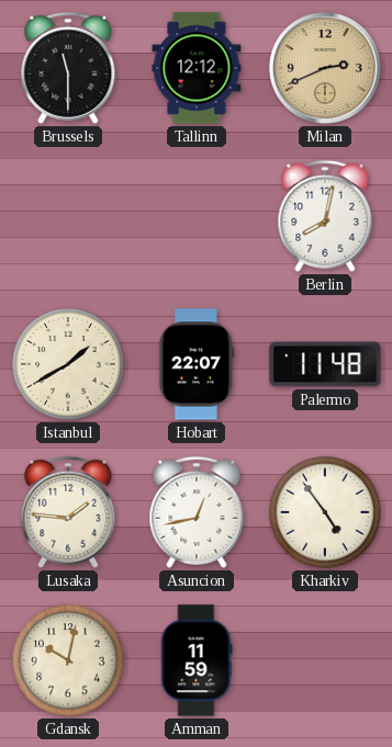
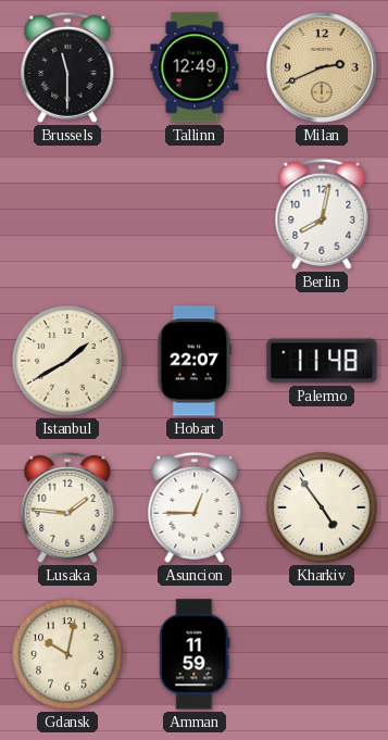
Tallinn: 12:12 -> 12:49 (195, 67)
Asuncion: 12:43 -> 12:45 (195, 507)
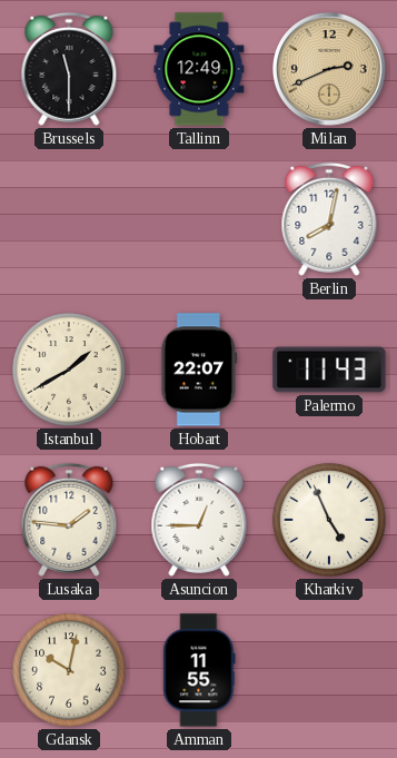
Palermo: 11:48 -> 11:43 (329, 370)
Kharkiv: 4:54 -> 4:56 (329, 520)
Amman: 11:59 -> 11:55 (199, 670)
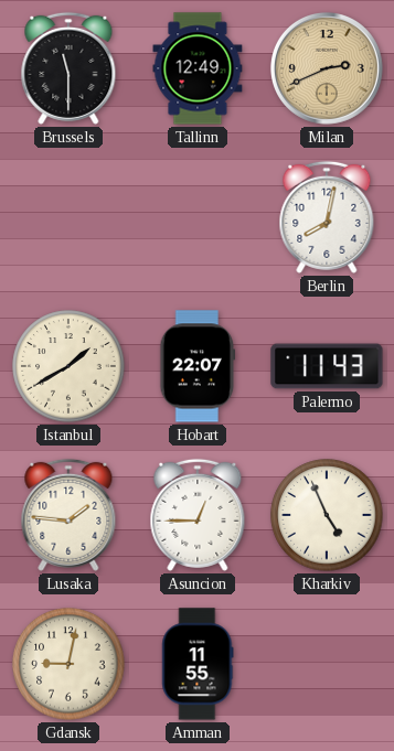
Gdansk: 10:02 -> 9:02 (68, 664)
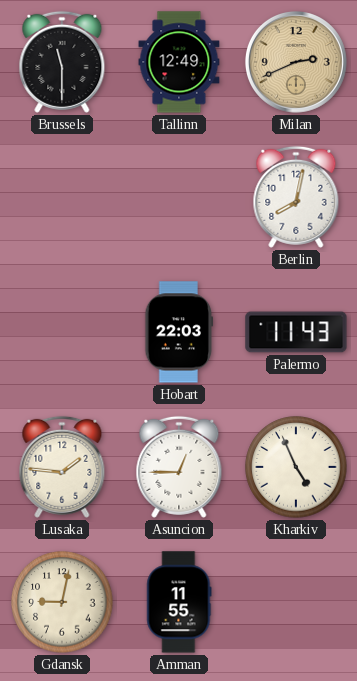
Istanbul: 1:40 -> none (68, 366)
Hobart: 22:07 -> 22:03 (179, 332)
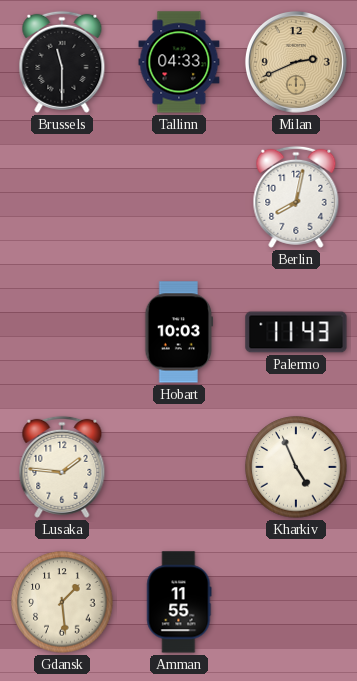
Tallinn: 12:49 -> 04:33 (179, 62)
Hobart: 22:03 -> 10:03 (179, 332)
Asuncion: 12:45 -> none (179, 467)
Gdansk: 9:02 -> 1:29 (62, 602)
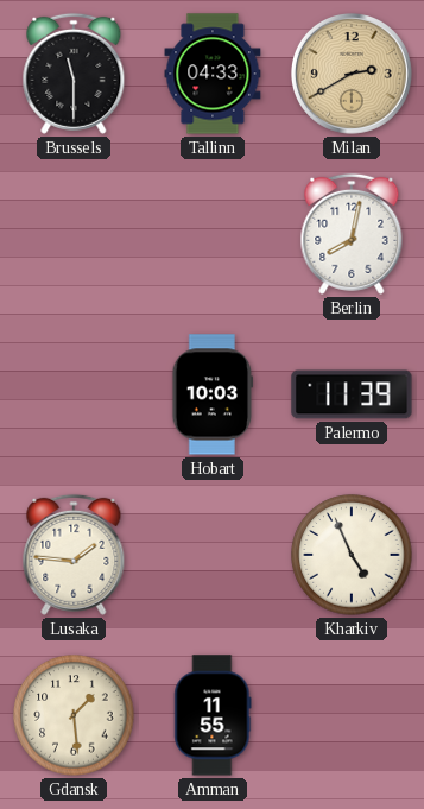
Milan: 2:41 -> 2:40 (352, 74)
Palermo: 11:43 -> 11:39 (352, 394)
